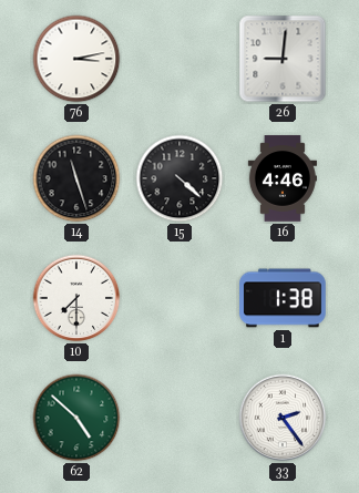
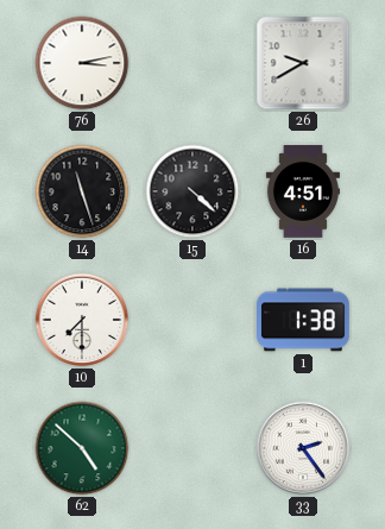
26: 9:01 -> 9:40 (303, 63)
16: 4:46 -> 4:51 (303, 191)
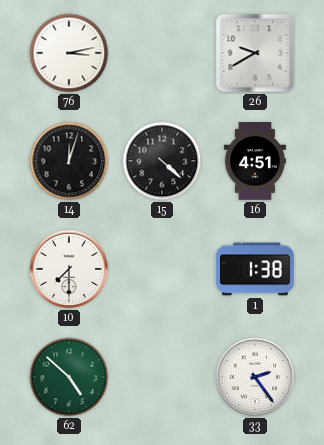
14: 11:27 -> 12:03 (69, 161)
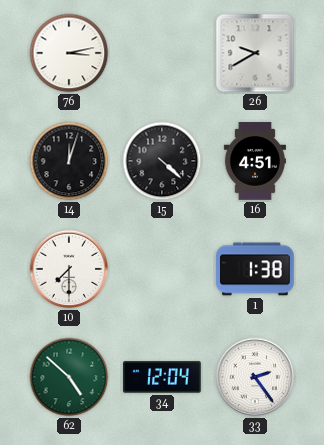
34: none -> 12:04 (162, 377)
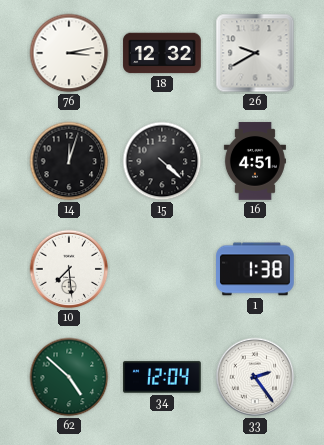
18: none -> 12:32 (162, 53)
10: 7:30 -> 7:29 (69, 269)
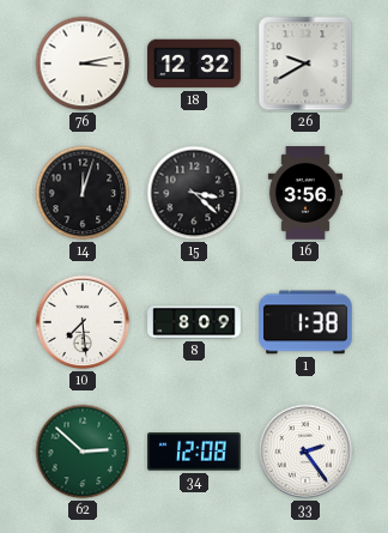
15: 4:22 -> 3:22 (194, 193)
16: 4:51 -> 3:56 (305, 193)
8: none -> 8:09 (194, 322)
62: 4:52 -> 2:52 (83, 452)
34: 12:04 -> 12:08 (194, 452)
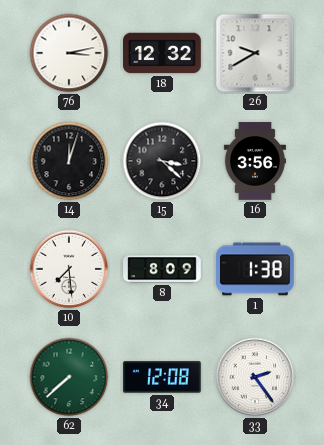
62: 2:52 -> 7:38 (69, 377)
